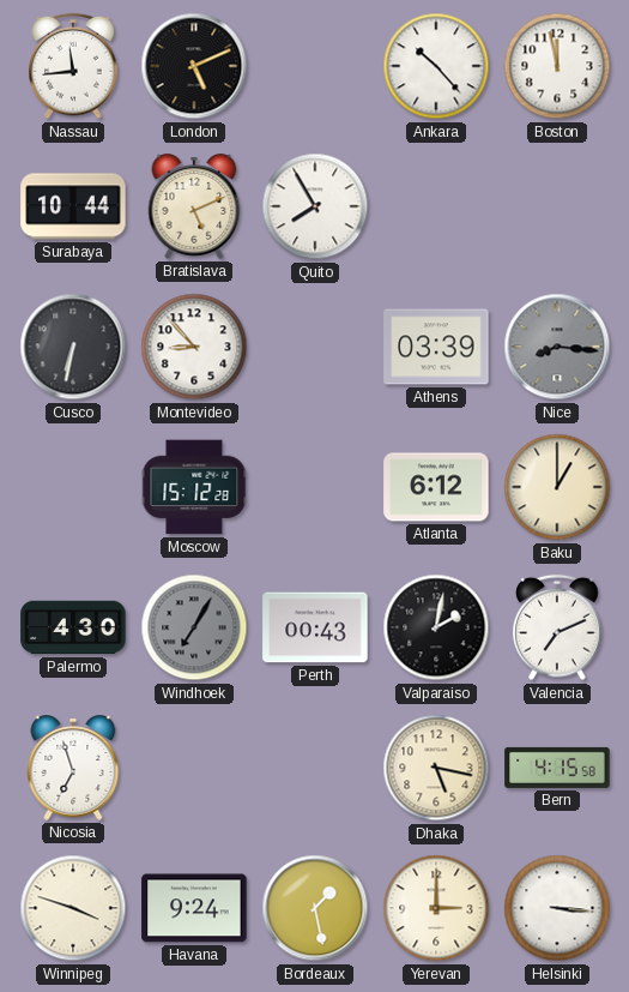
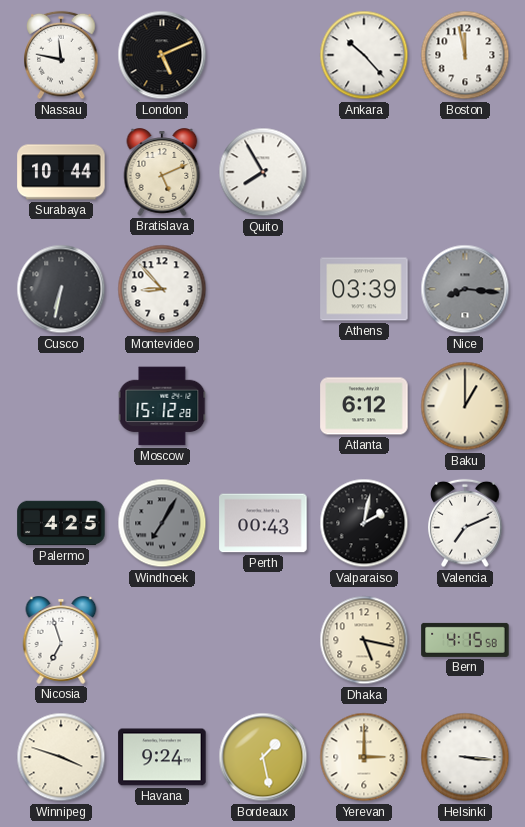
Nassau: 11:44 -> 11:47 (61, 55)
Palermo: 4:30 -> 4:25 (61, 523)
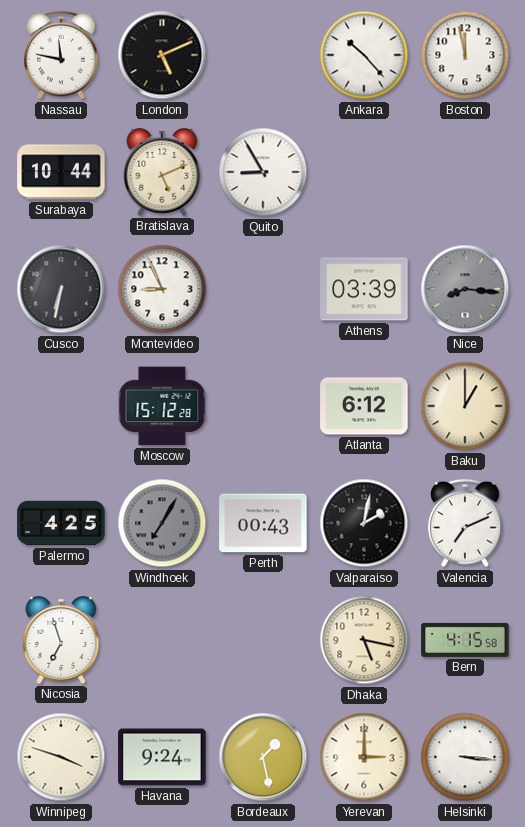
Quito: 7:55 -> 8:55 (263, 172)
Montevideo: 8:53 -> 8:56 (162, 289)
